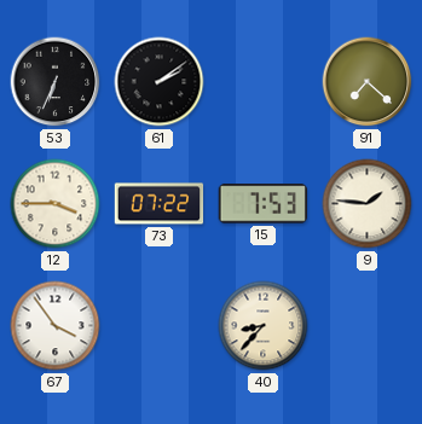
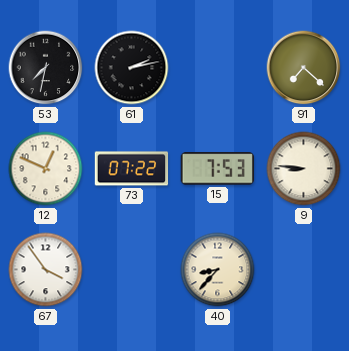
53: 6:34 -> 7:32 (46, 68)
61: 2:09 -> 2:13 (132, 68)
12: 3:45 -> 12:49 (46, 169)
9: 1:46 -> 8:46 (304, 169)
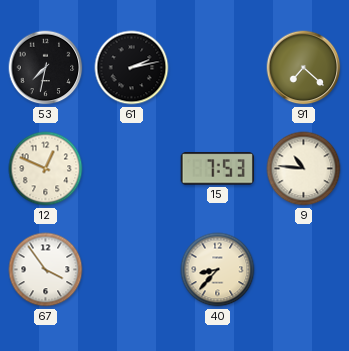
73: 07:22 -> none (132, 169)
9: 8:46 -> 10:46 (304, 169)
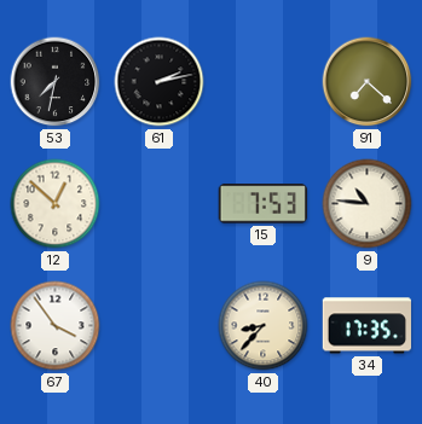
12: 12:49 -> 12:52 (56, 204)
34: none -> 17:35 (366, 326)
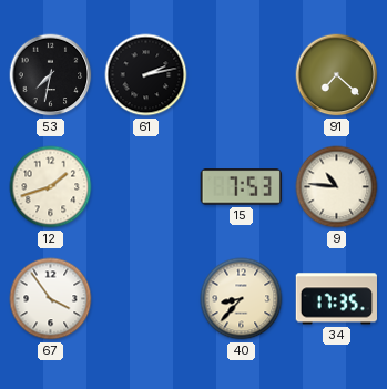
12: 12:52 -> 1:42 (51, 187)
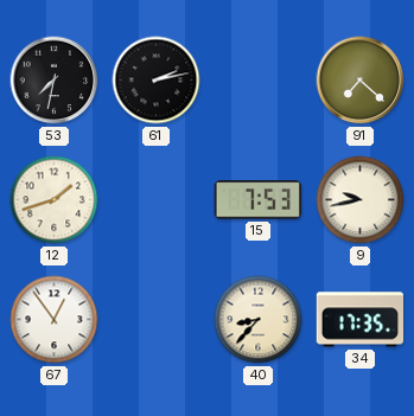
9: 10:46 -> 9:43 (361, 200)
67: 3:54 -> 12:54 (55, 320)
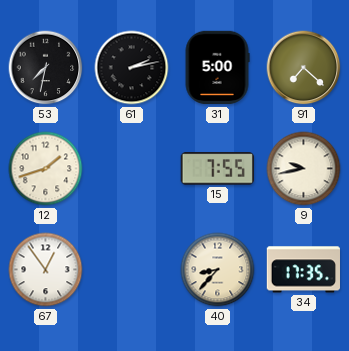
31: none -> 5:00 (217, 68)
15: 7:53 -> 7:55 (217, 169)
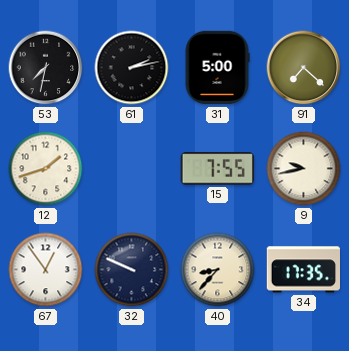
32: none -> 9:49 (132, 270)
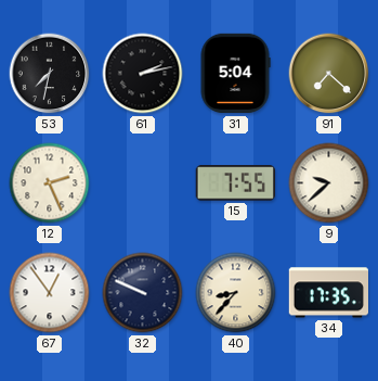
31: 5:00 -> 5:04 (235, 74)
12: 1:42 -> 2:26 (50, 183)
9: 9:43 -> 9:38 (329, 183)
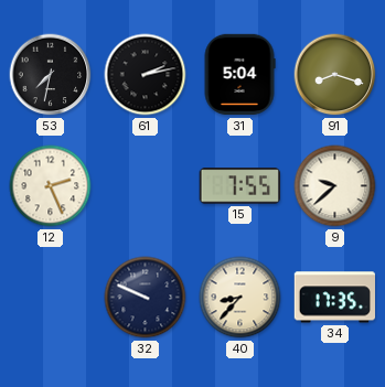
91: 7:22 -> 8:18 (335, 75)
67: 12:54 -> none (50, 293)
